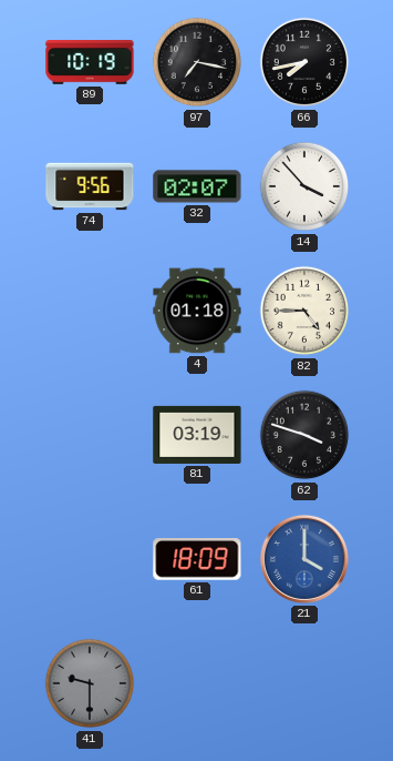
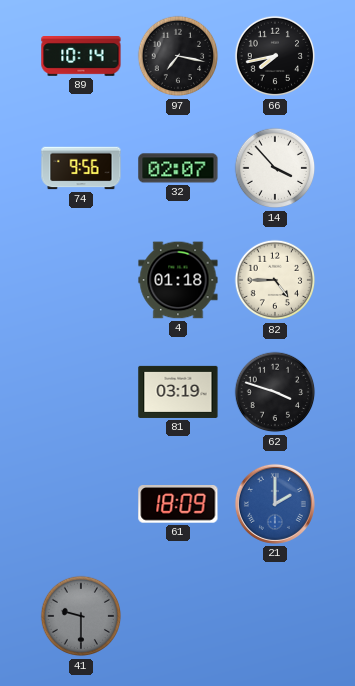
89: 10:19 -> 10:14 (81, 57)
21: 4:00 -> 2:00 (275, 504)
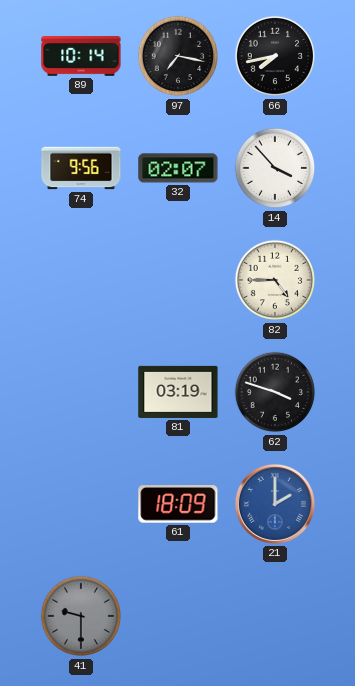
4: 01:18 -> none (178, 280)
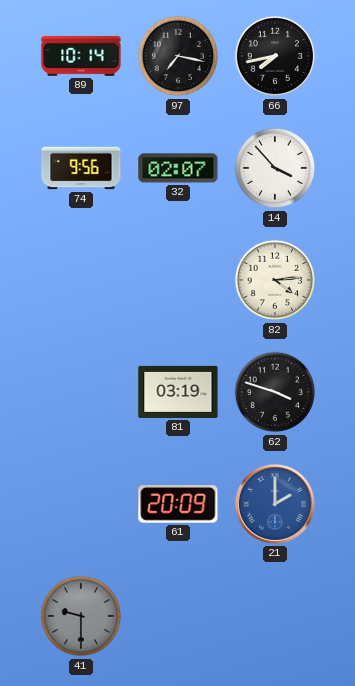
82: 4:45 -> 4:14 (275, 280)
61: 18:09 -> 20:09 (178, 505)
